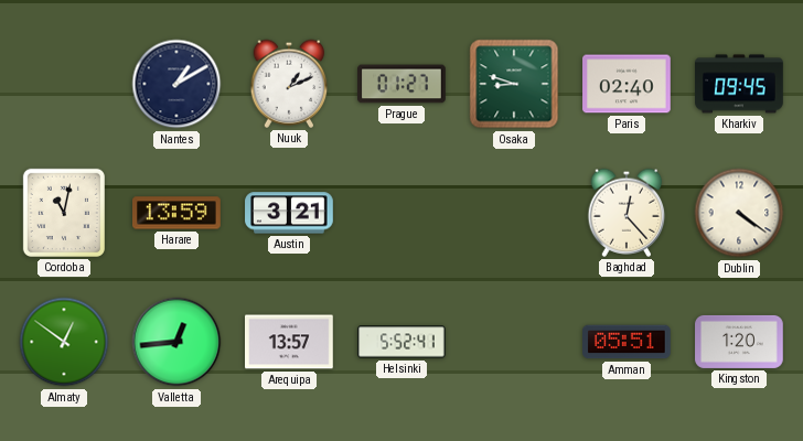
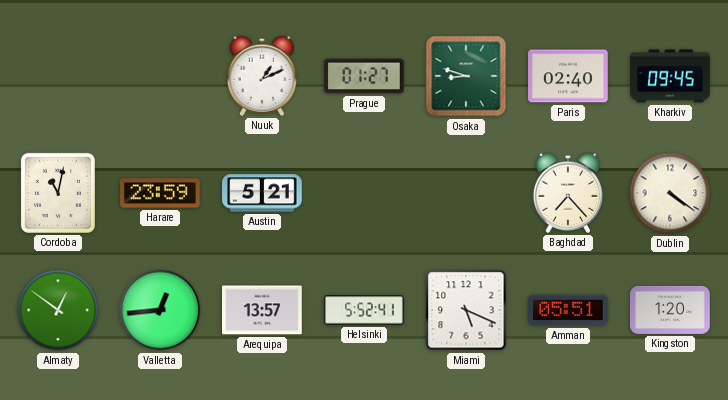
Nantes: 1:10 -> none (176, 84)
Harare: 13:59 -> 23:59 (160, 193)
Austin: 3:21 -> 5:21 (262, 193)
Baghdad: 12:23 -> 7:23 (568, 193)
Miami: none -> 5:19 (466, 310)
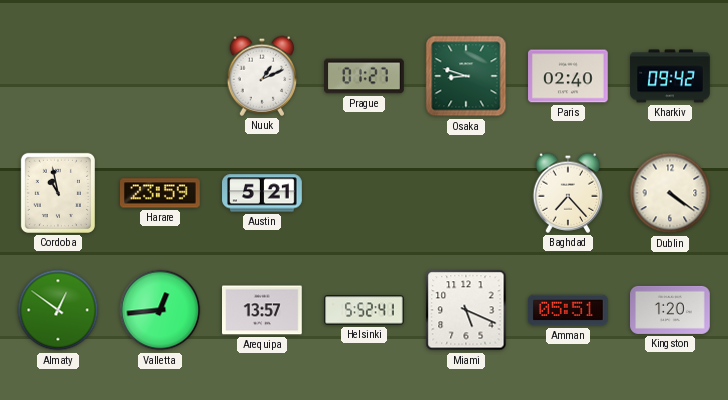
Kharkiv: 09:45 -> 09:42 (670, 76)
Cordoba: 11:02 -> 10:58 (58, 193)
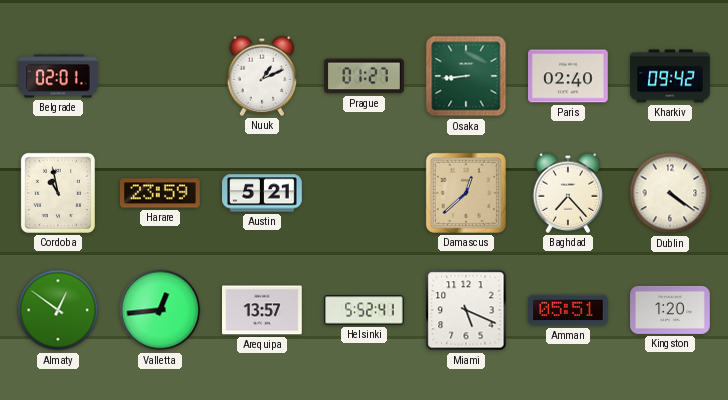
Belgrade: none -> 02:01 (58, 76)
Osaka: 8:48 -> 8:44 (466, 76)
Damascus: none -> 12:38 (466, 193)
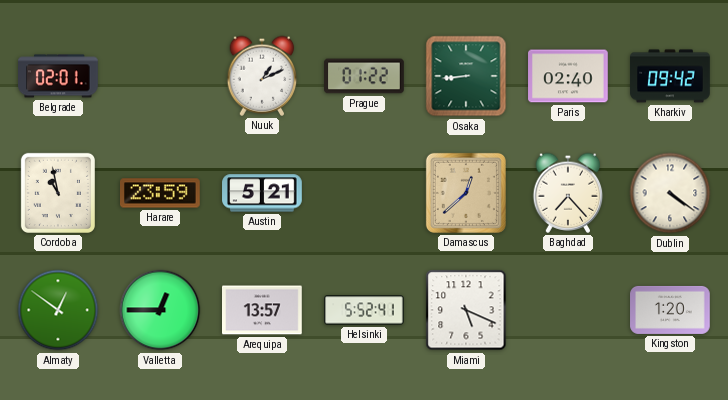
Prague: 01:27 -> 01:22 (364, 76)
Valletta: 12:44 -> 12:45 (160, 310)
Amman: 05:51 -> none (569, 310)
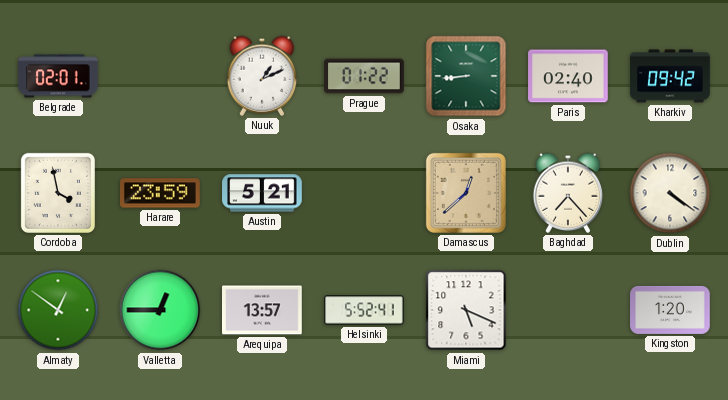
Cordoba: 10:58 -> 3:58 (58, 193)
